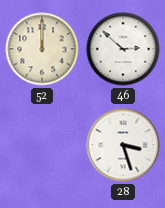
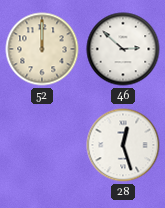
28: 3:27 -> 12:27 (123, 145)
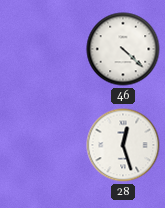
52: 12:00 -> none (42, 49)
46: 2:52 -> 4:22 (123, 49)
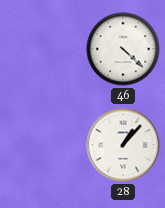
28: 12:27 -> 1:07 (123, 145)
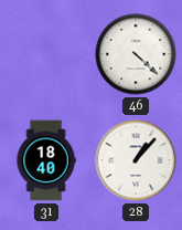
31: none -> 18:40 (46, 160)
